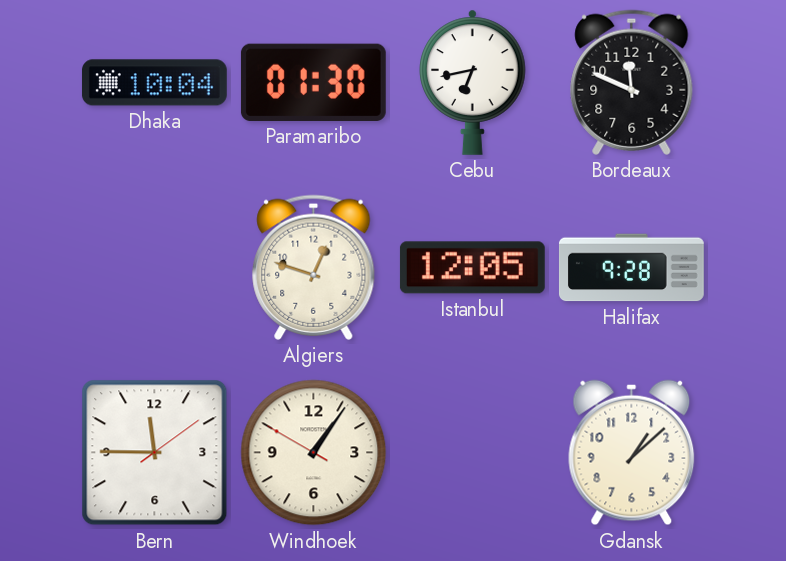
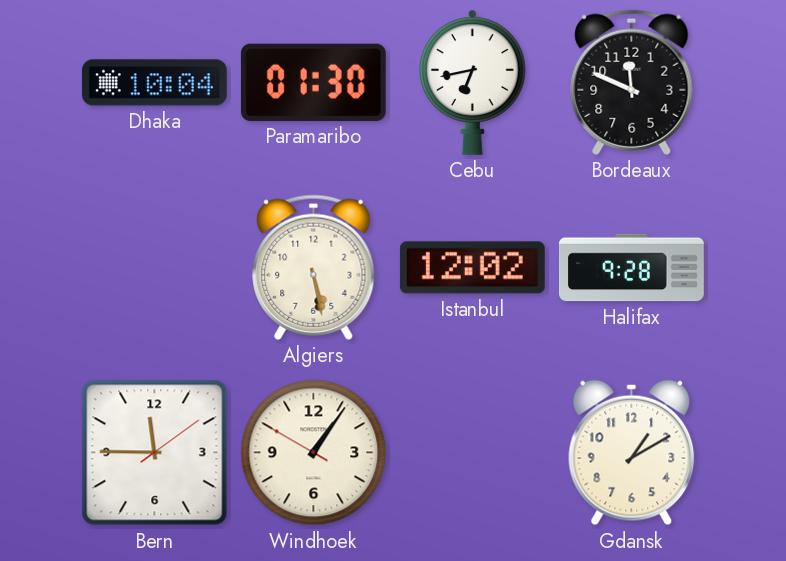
Algiers: 12:48 -> 5:28 (314, 267)
Istanbul: 12:05 -> 12:02 (472, 268)
Gdansk: 1:08 -> 1:10 (632, 453)
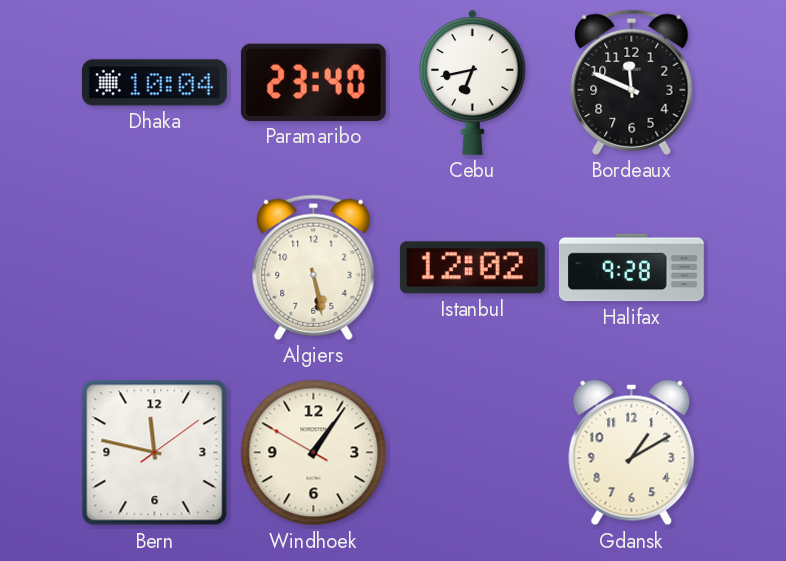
Paramaribo: 01:30 -> 23:40 (313, 82)
Bern: 11:45 -> 11:47 (155, 453)
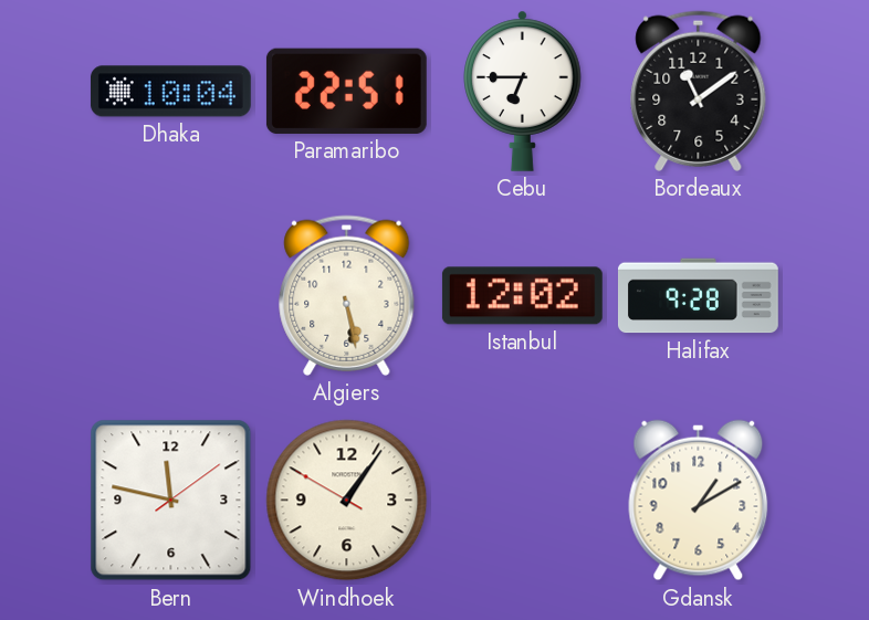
Paramaribo: 23:40 -> 22:51 (346, 91)
Cebu: 6:43 -> 6:45 (523, 91)
Bordeaux: 11:49 -> 11:09 (699, 91)
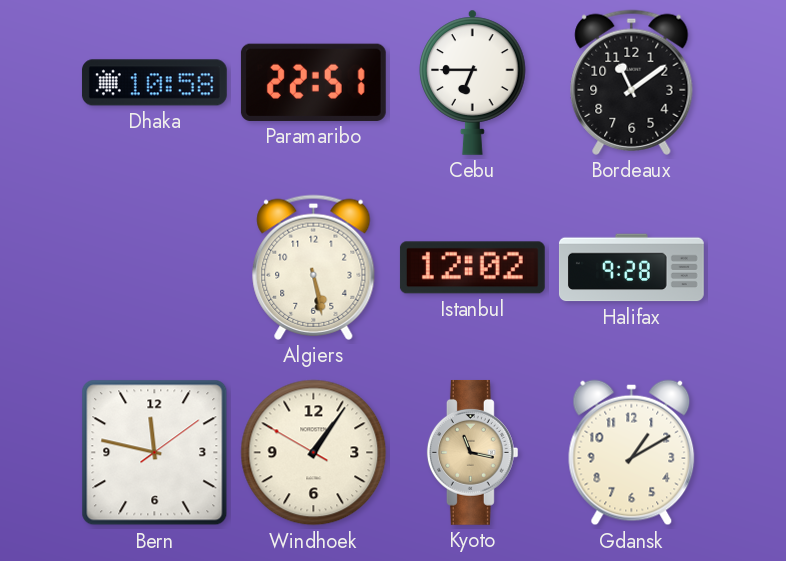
Dhaka: 10:04 -> 10:58 (154, 83)
Kyoto: none -> 11:17 (472, 452)
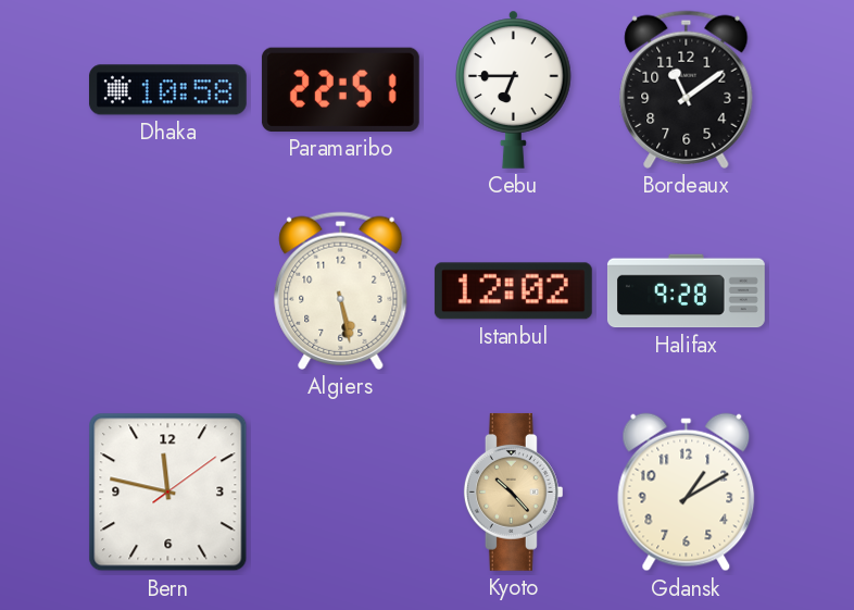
Windhoek: 1:05 -> none (314, 453)
Kyoto: 11:17 -> 10:23 (513, 491)
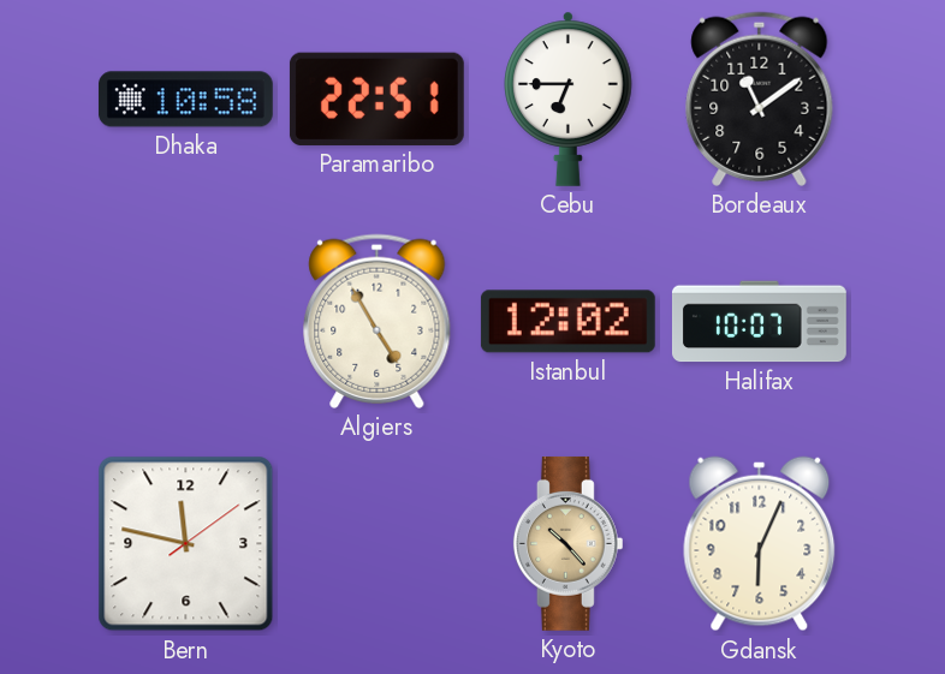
Algiers: 5:28 -> 4:55 (378, 321)
Halifax: 9:28 -> 10:07 (759, 322)
Gdansk: 1:10 -> 6:04 (760, 544)
